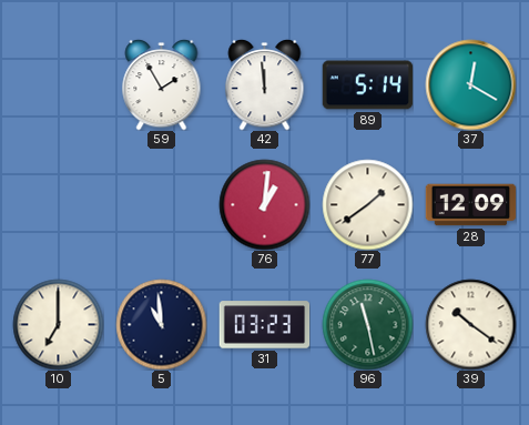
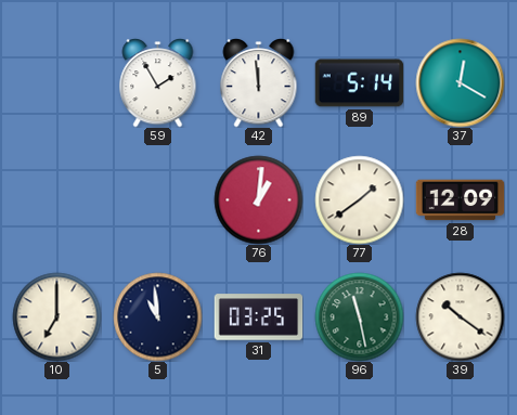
31: 03:23 -> 03:25 (258, 317)
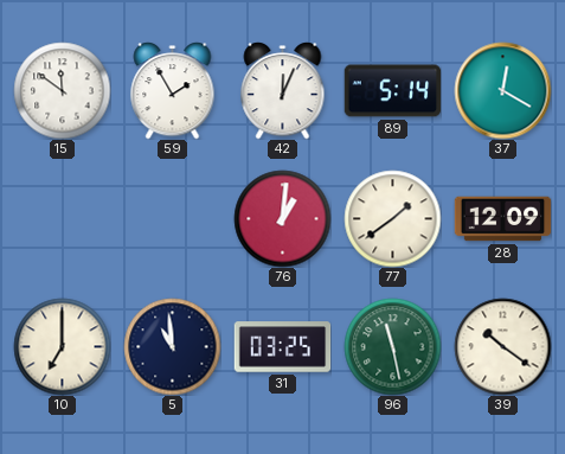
15: none -> 11:51 (62, 90)
42: 11:59 -> 12:04 (283, 91)
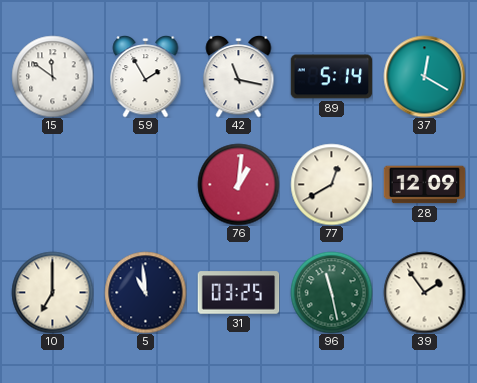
42: 12:04 -> 11:17 (239, 77)
77: 1:39 -> 12:40 (331, 184)
39: 10:21 -> 1:54 (424, 292)
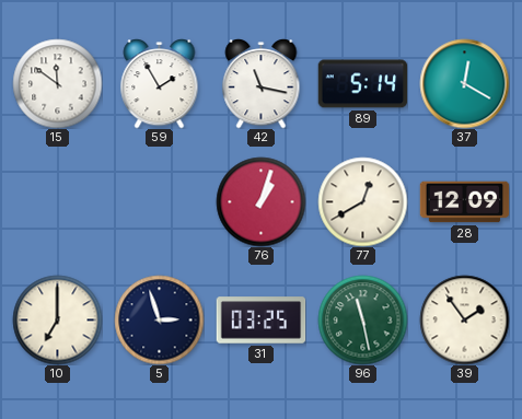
76: 1:01 -> 1:03 (260, 201)
5: 10:59 -> 2:57 (159, 319)
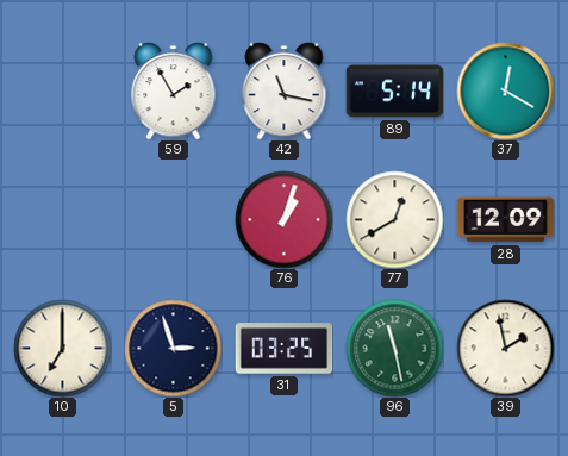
15: 11:51 -> none (57, 83)
39: 1:54 -> 1:58 (505, 348)
